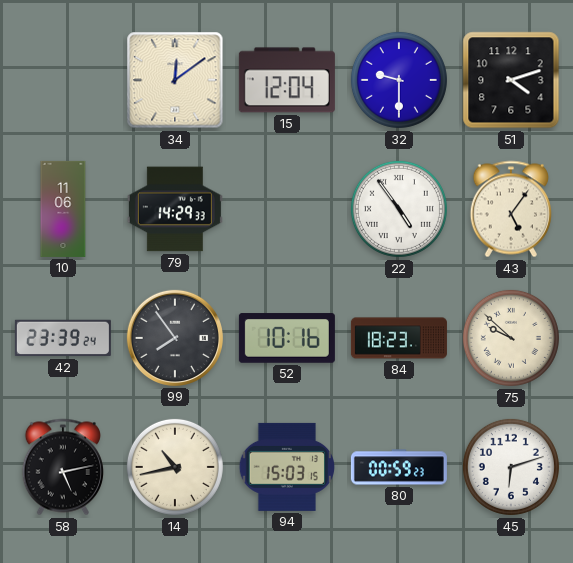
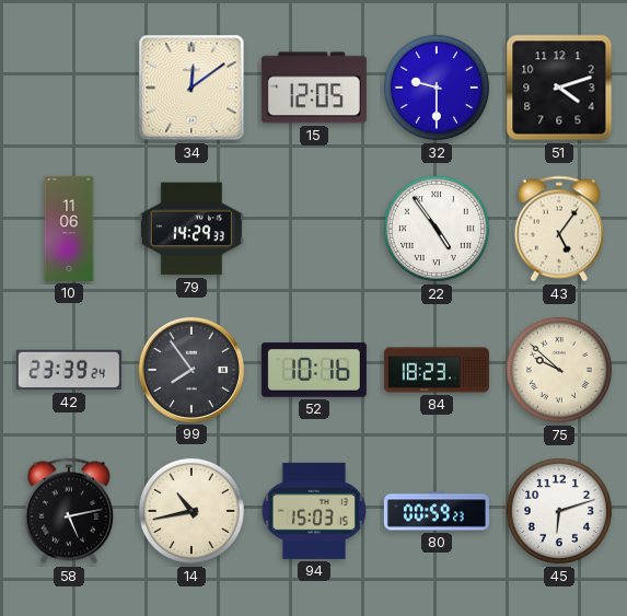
15: 12:04 -> 12:05 (314, 88)
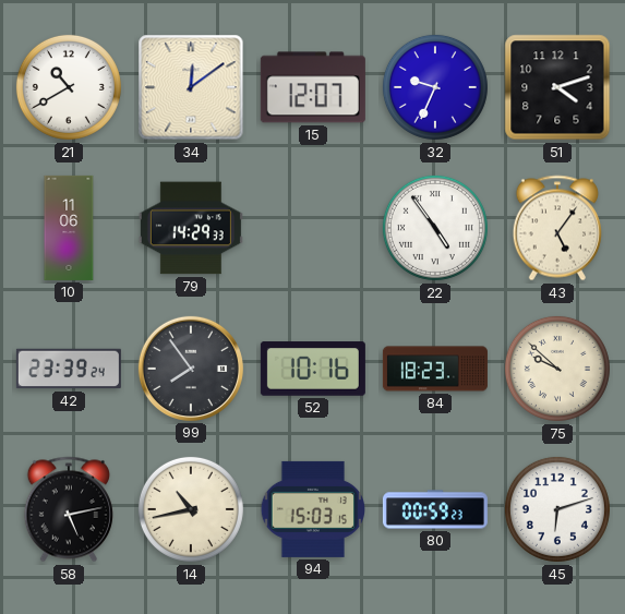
21: none -> 10:40 (69, 87)
15: 12:05 -> 12:07 (313, 87)
32: 9:30 -> 9:34 (435, 87)
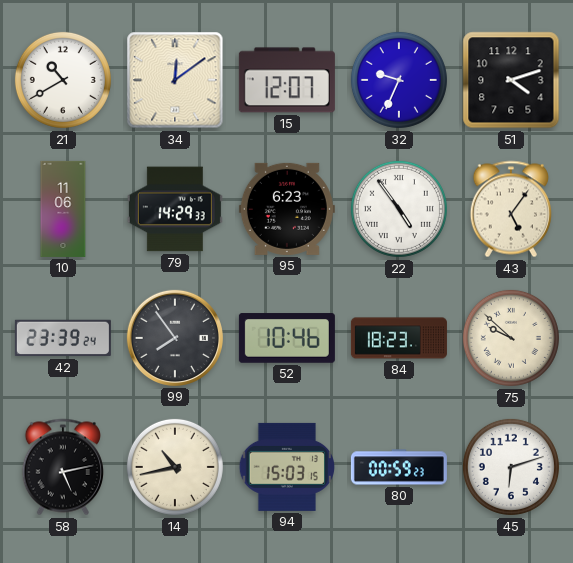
95: none -> 6:23 (287, 209)
52: 10:16 -> 10:46 (287, 338)
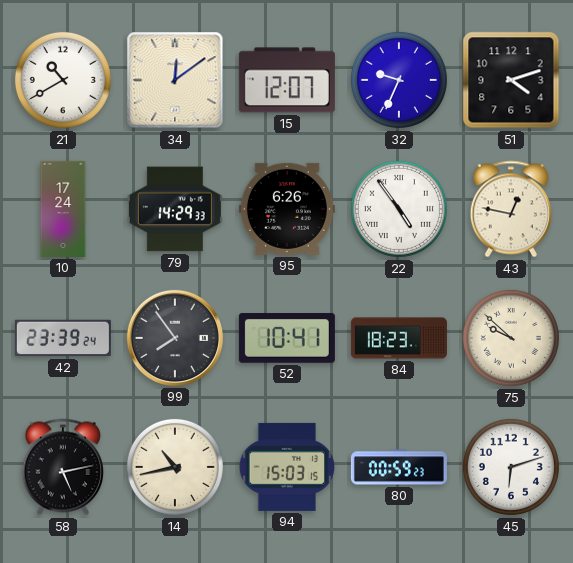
10: 11:06 -> 17:24 (63, 209)
95: 6:23 -> 6:26 (287, 209)
43: 5:06 -> 12:47 (511, 209)
52: 10:46 -> 10:41 (287, 338)
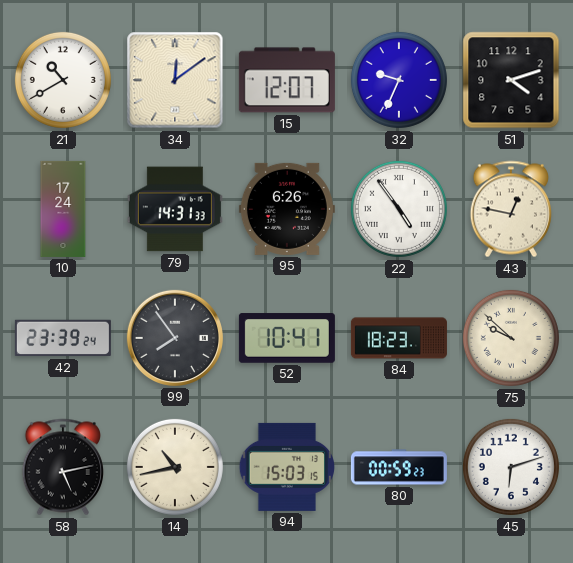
79: 14:29 -> 14:31 (175, 209)
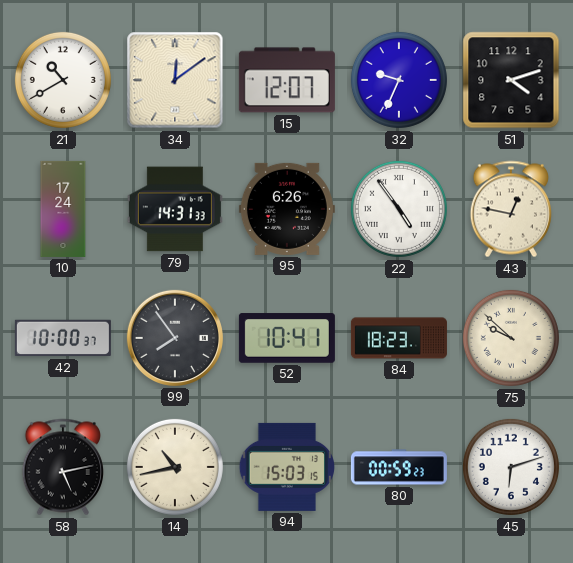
42: 23:39 -> 10:00 (63, 338)
